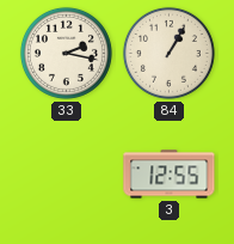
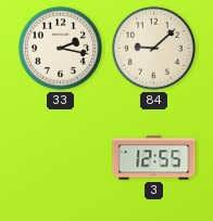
84: 1:05 -> 9:08 (153, 48)
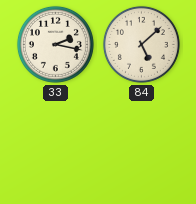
84: 9:08 -> 5:08 (141, 44)
3: 12:55 -> none (154, 158)
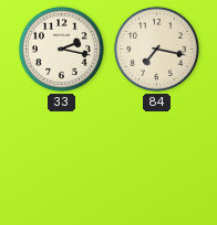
84: 5:08 -> 7:17 (156, 49)
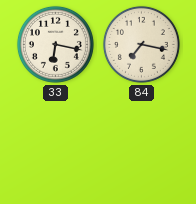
33: 2:17 -> 6:17 (55, 44)
